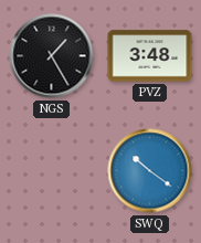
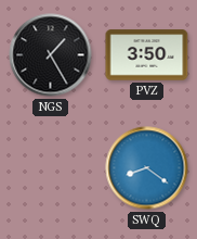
PVZ: 3:48 -> 3:50 (147, 55)
SWQ: 10:21 -> 8:21 (147, 168)
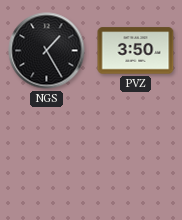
SWQ: 8:21 -> none (147, 168)
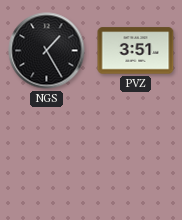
PVZ: 3:50 -> 3:51 (136, 51)
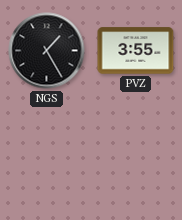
PVZ: 3:51 -> 3:55 (136, 51)
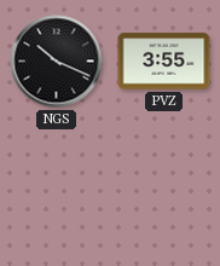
NGS: 1:25 -> 10:19 (57, 62)
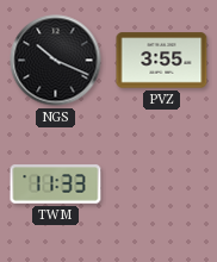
TWM: none -> 11:33 (56, 185)
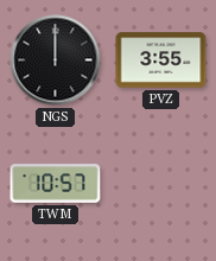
NGS: 10:19 -> 12:00 (56, 61)
TWM: 11:33 -> 10:57 (56, 184)
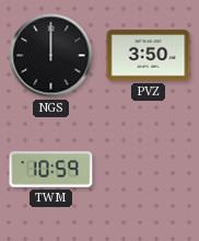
PVZ: 3:55 -> 3:50 (149, 56)
TWM: 10:57 -> 10:59 (51, 170)
